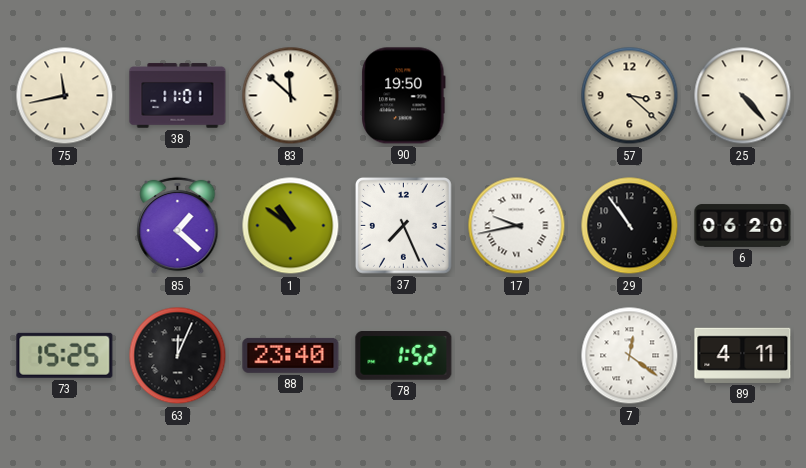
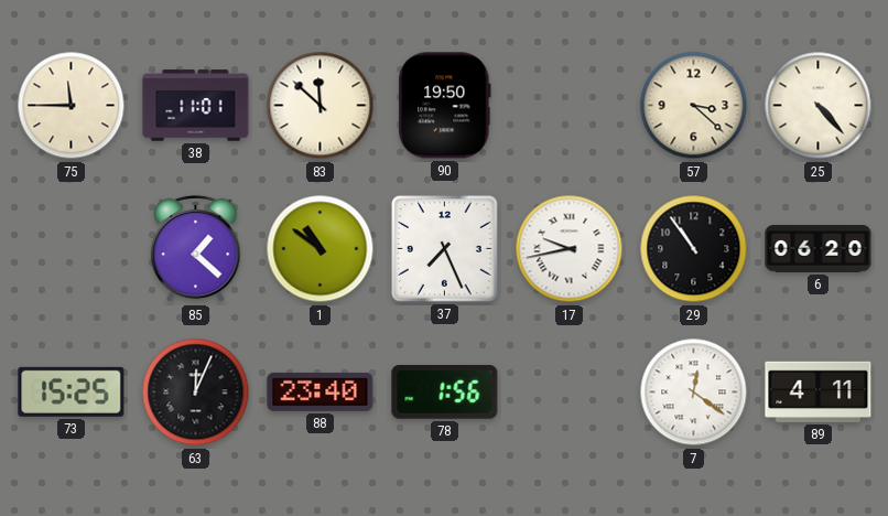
75: 11:43 -> 11:45 (72, 106)
78: 1:52 -> 1:56 (445, 393)
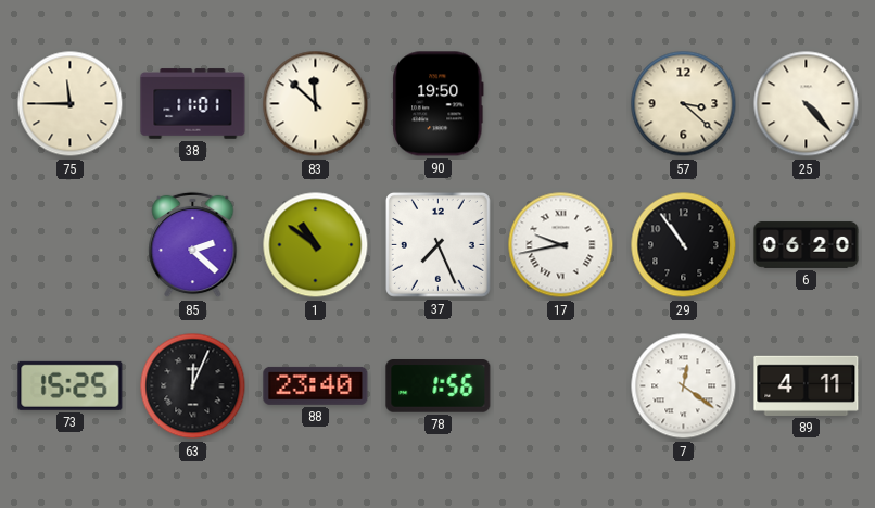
85: 1:22 -> 2:22 (193, 245)
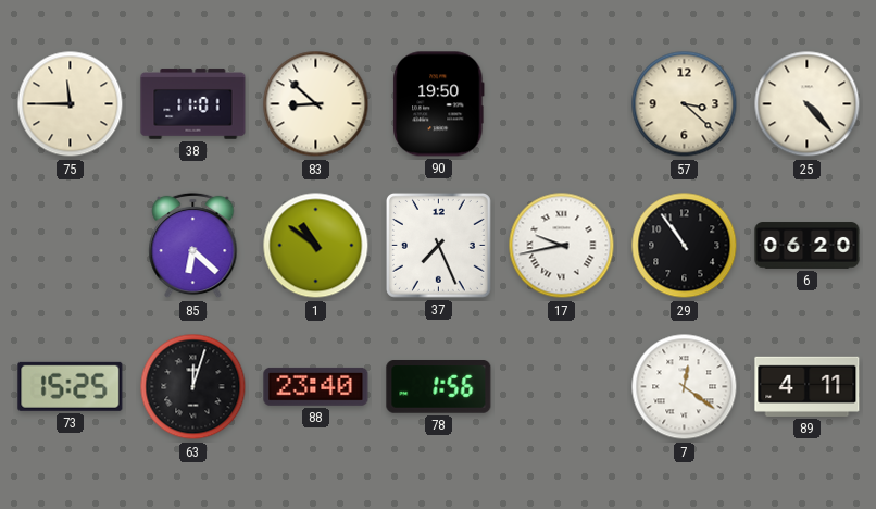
83: 11:52 -> 8:52 (316, 104)
85: 2:22 -> 6:22 (193, 246)
63: 12:04 -> 12:03 (193, 387)
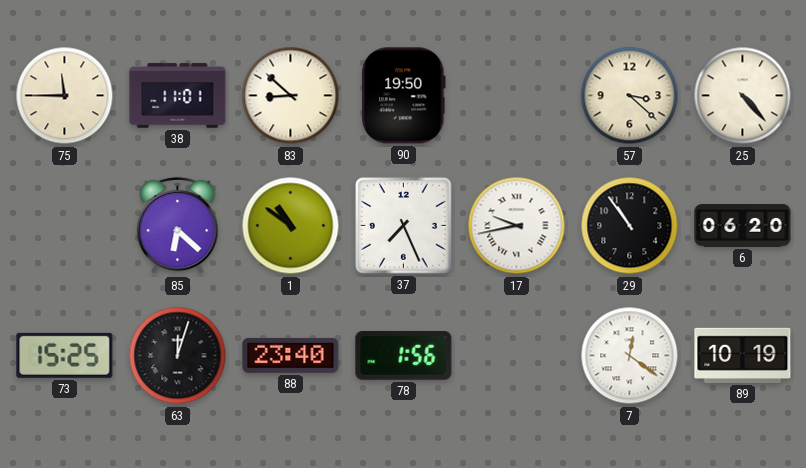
89: 4:11 -> 10:19 (743, 355)
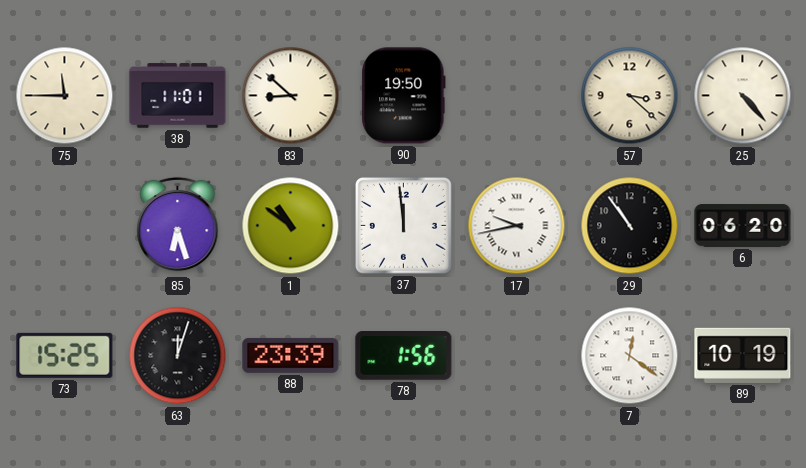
85: 6:22 -> 6:27 (178, 226)
37: 7:26 -> 11:59 (403, 225)
88: 23:40 -> 23:39 (291, 355)
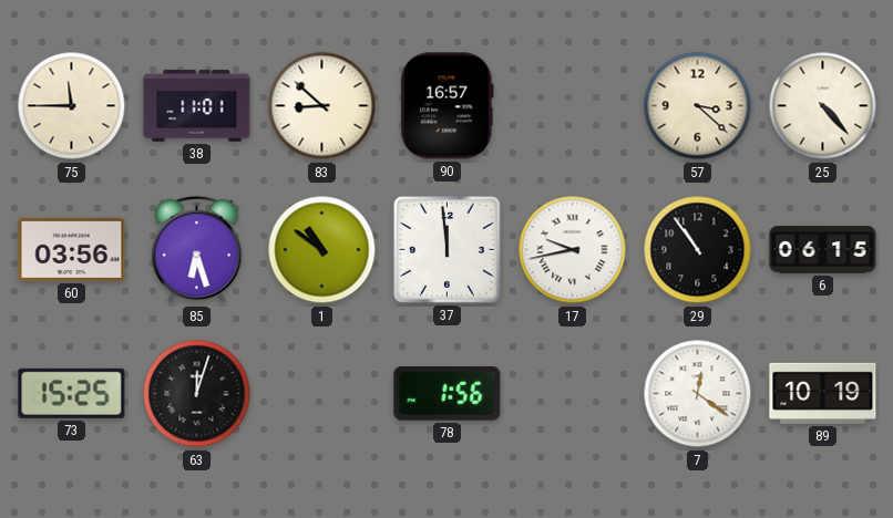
90: 19:50 -> 16:57 (448, 106)
60: none -> 03:56 (72, 249)
6: 06:20 -> 06:15 (823, 250)
88: 23:39 -> none (291, 355)
